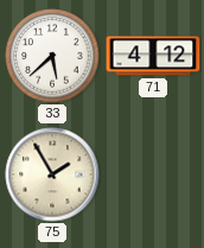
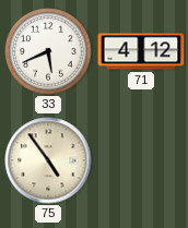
33: 5:38 -> 5:41 (48, 51)
75: 1:55 -> 4:54 (48, 160)
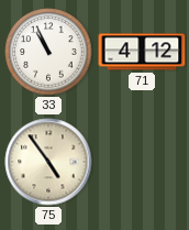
33: 5:41 -> 10:56 (48, 52)
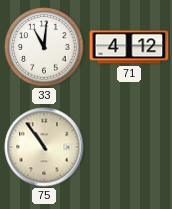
33: 10:56 -> 11:01 (44, 47)
75: 4:54 -> 10:54 (44, 147)
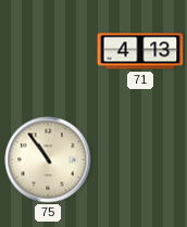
33: 11:01 -> none (44, 47)
71: 4:12 -> 4:13 (140, 51)
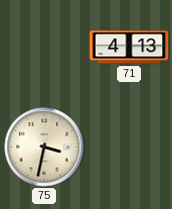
75: 10:54 -> 3:32 (44, 147)
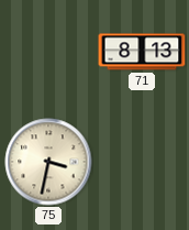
71: 4:13 -> 8:13 (142, 52)
